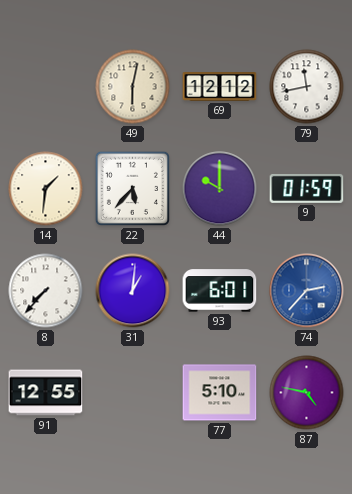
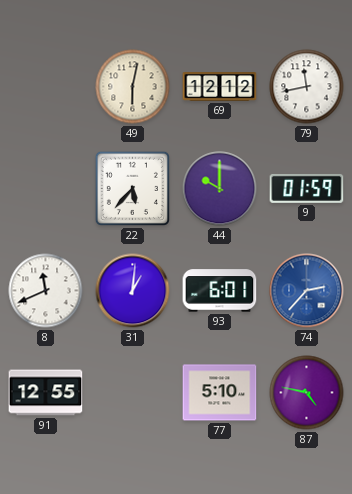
14: 1:31 -> none (46, 189)
8: 7:37 -> 11:41 (46, 291)
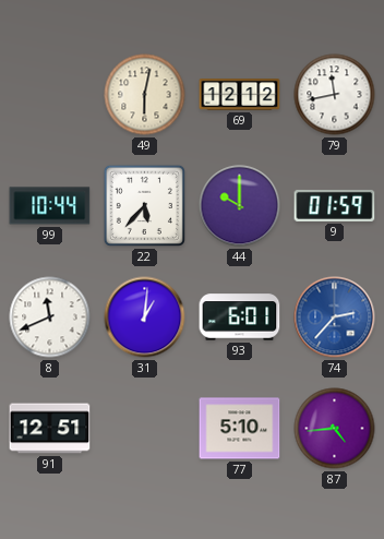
99: none -> 10:44 (50, 206)
91: 12:55 -> 12:51 (50, 429)
87: 4:47 -> 4:44 (335, 429)
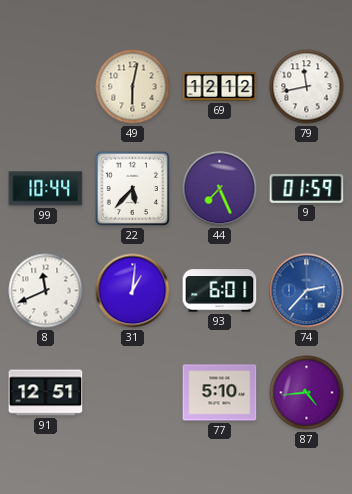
44: 10:00 -> 7:26 (220, 189)
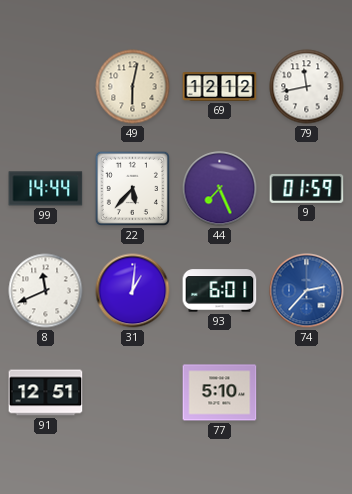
99: 10:44 -> 14:44 (46, 189)
87: 4:44 -> none (307, 393)
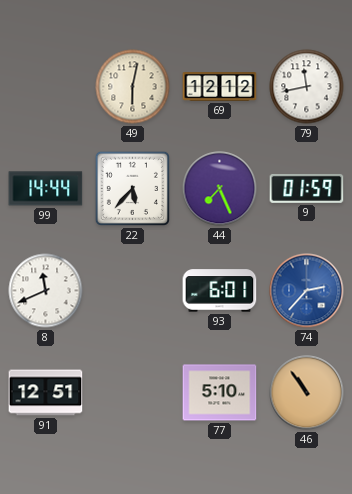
31: 1:01 -> none (133, 291)
46: none -> 10:54 (307, 393)
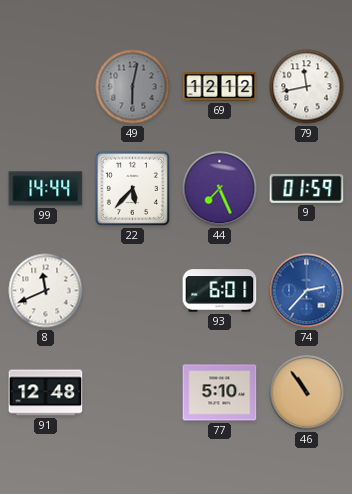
49 dial: cream -> grey (133, 87)
91: 12:51 -> 12:48 (46, 393)
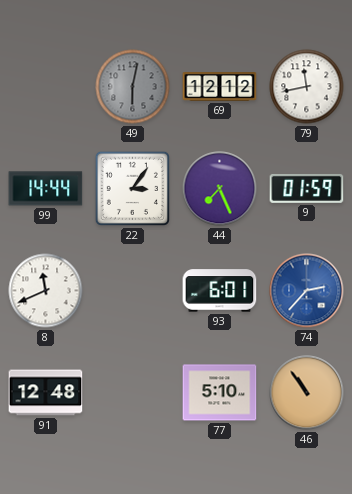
22: 5:37 -> 3:06 (132, 188)
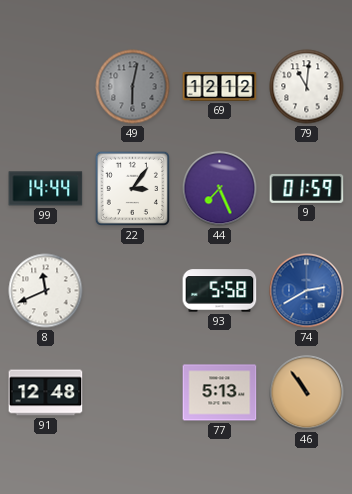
79: 11:43 -> 11:01 (307, 87)
93: 6:01 -> 5:58 (220, 291)
74: 2:37 -> 2:40 (307, 291)
77: 5:10 -> 5:13 (220, 393)
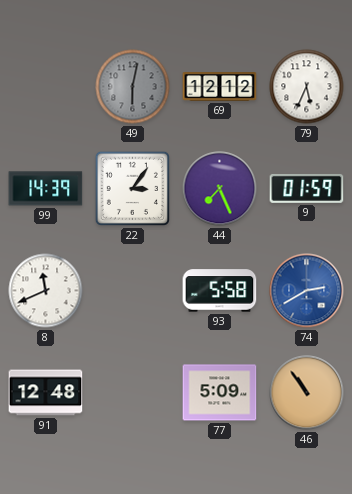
79: 11:01 -> 5:34 (307, 87)
99: 14:44 -> 14:39 (46, 189)
77: 5:13 -> 5:09 (220, 393)
